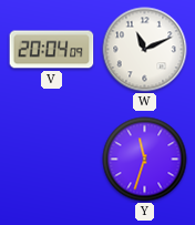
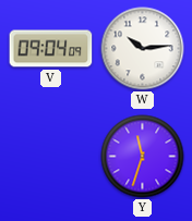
V: 20:04 -> 09:04 (51, 49)
W: 11:11 -> 10:14 (143, 49)
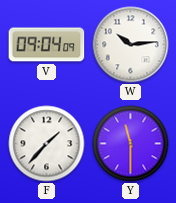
F: none -> 1:37 (47, 144)
Y: 11:33 -> 11:30 (131, 144)
